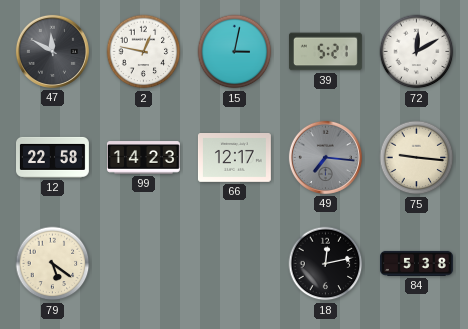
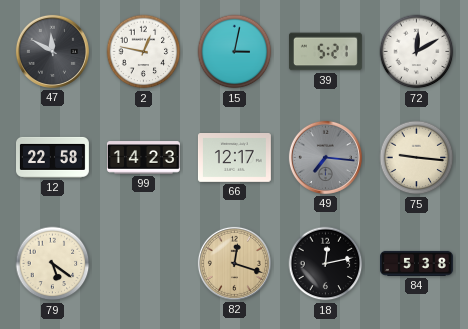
82: none -> 12:18 (234, 263)
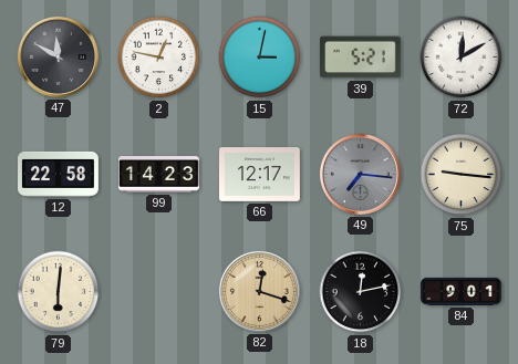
79: 5:21 -> 6:01 (59, 292)
84: 5:38 -> 9:01 (462, 291)
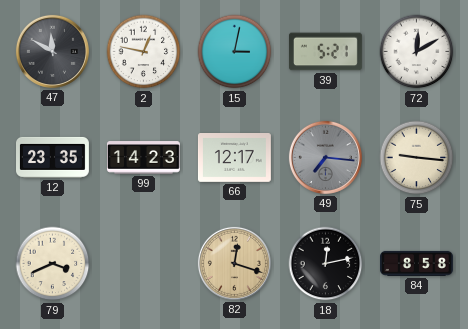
12: 22:58 -> 23:35 (53, 157)
79: 6:01 -> 3:41 (53, 264)
84: 9:01 -> 8:58 (417, 263)
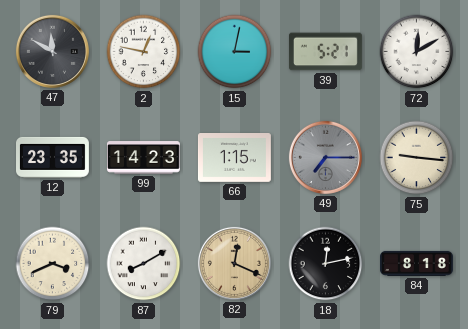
66: 12:17 -> 1:15 (234, 158)
49: 7:16 -> 7:15 (325, 157)
87: none -> 8:10 (144, 264)
82: 12:18 -> 12:19 (234, 263)
84: 8:58 -> 8:18 (417, 263)
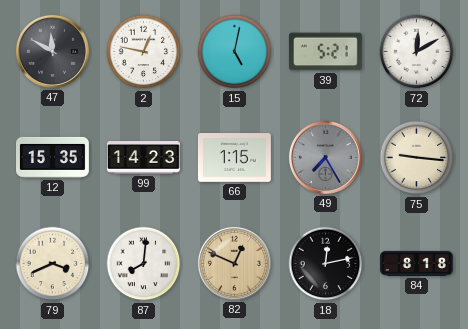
15: 3:02 -> 5:02 (235, 52)
12: 23:35 -> 15:35 (53, 157)
49: 7:15 -> 7:25 (325, 157)
87: 8:10 -> 8:01 (144, 264)
82: 12:19 -> 12:49 (234, 263)
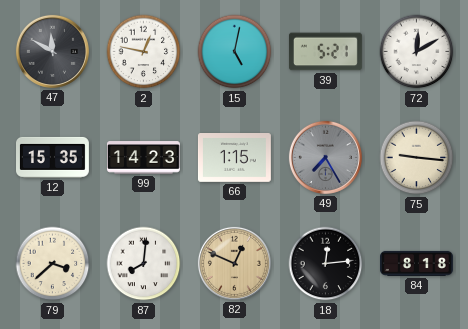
79: 3:41 -> 3:38 (53, 264)
18: 12:13 -> 12:14 (326, 264)
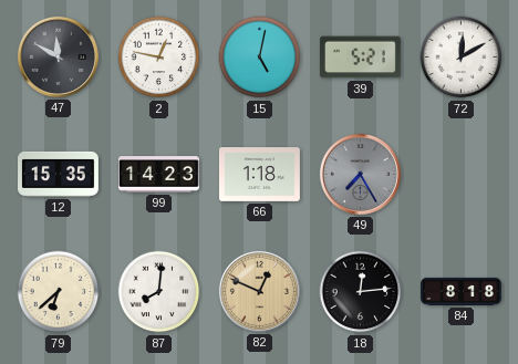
66: 1:15 -> 1:18 (259, 175)
75: 9:16 -> none (417, 158)
79: 3:38 -> 6:38 (59, 292)
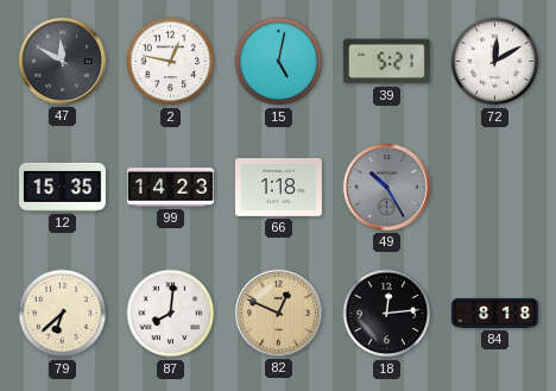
49: 7:25 -> 10:25 (386, 187)
